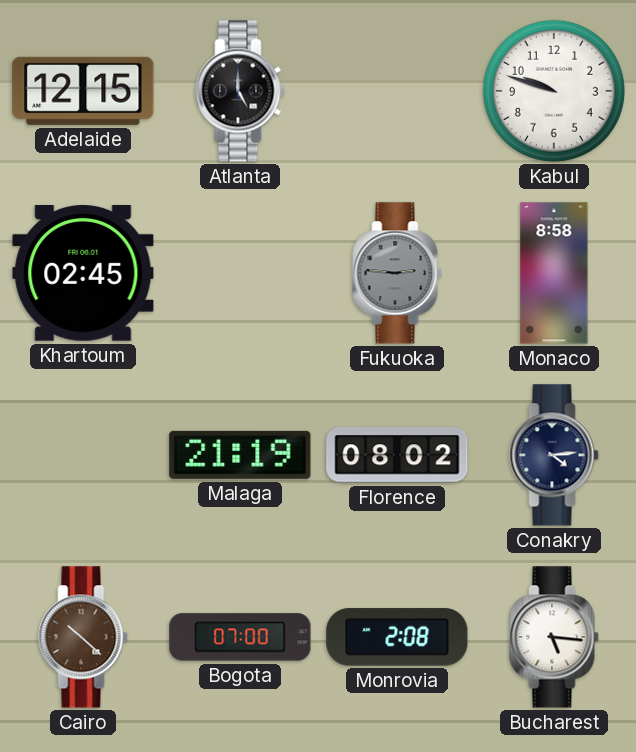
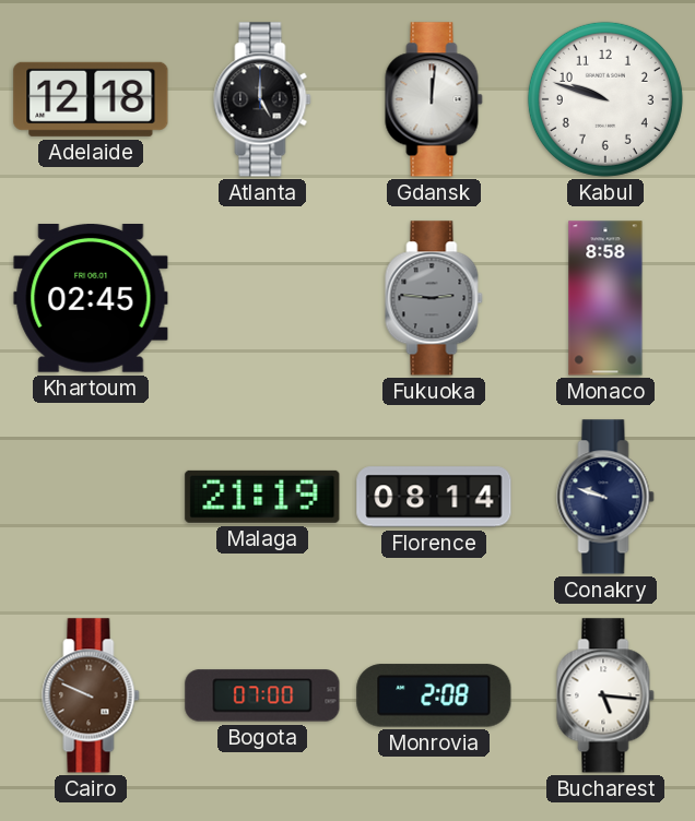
Adelaide: 12:15 -> 12:18 (91, 99)
Gdansk: none -> 12:01 (434, 99)
Florence: 08:02 -> 08:14 (434, 497)
Conakry: 4:14 -> 9:48 (605, 497)
Cairo: 10:22 -> 9:49 (91, 695)
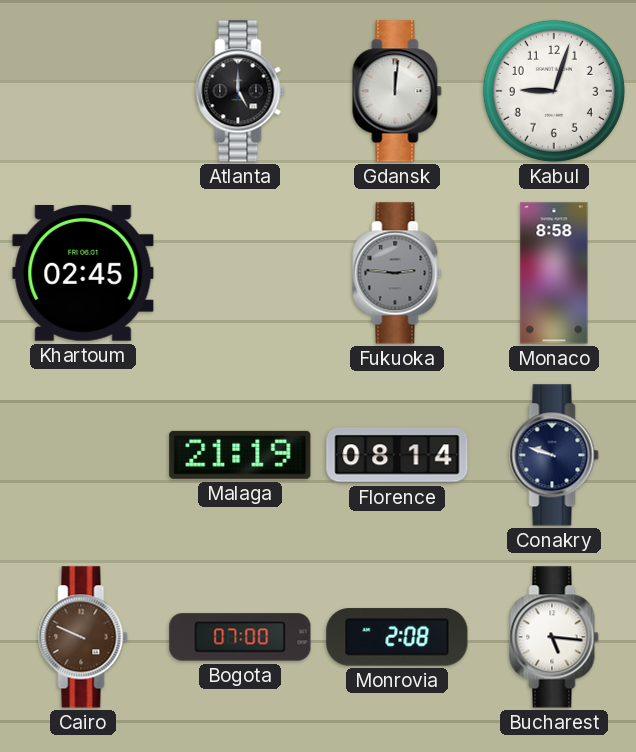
Adelaide: 12:18 -> none (91, 99)
Kabul: 9:48 -> 9:03 (554, 91)
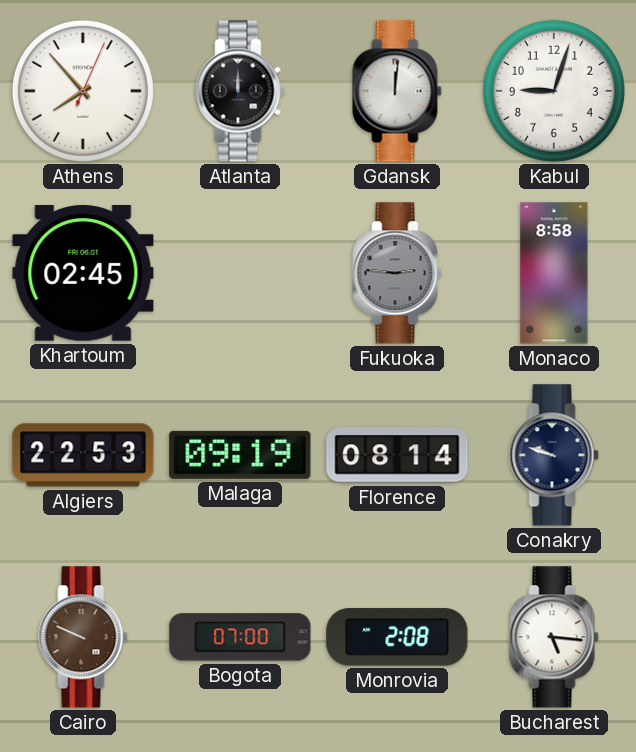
Athens: none -> 7:53 (83, 91)
Atlanta: 5:00 -> 12:00 (240, 91)
Algiers: none -> 22:53 (83, 455)
Malaga: 21:19 -> 09:19 (240, 455)
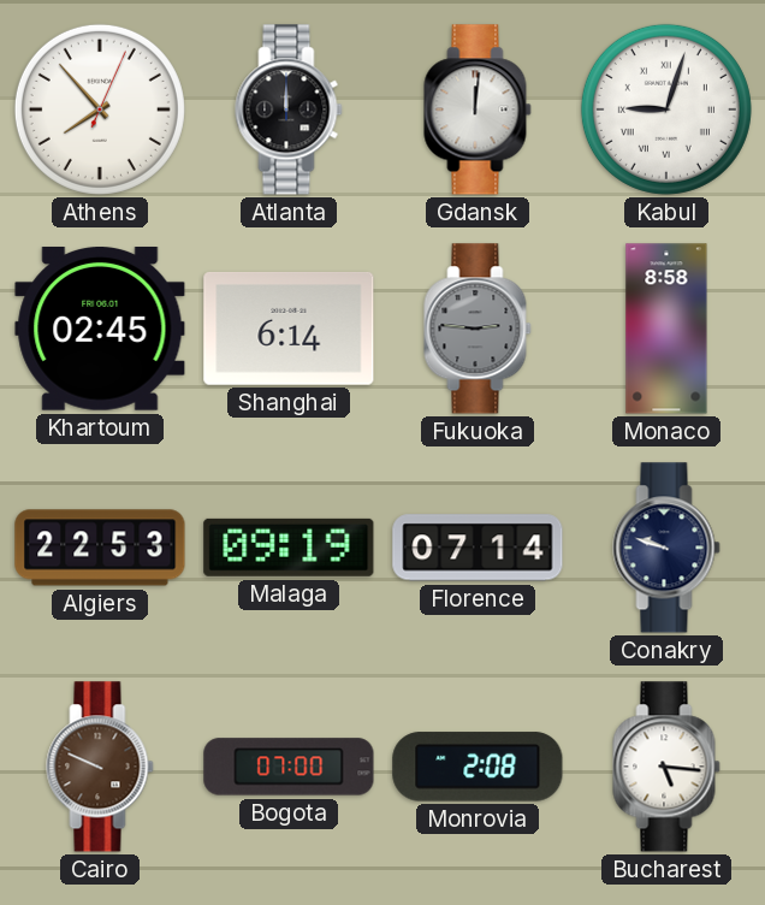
Kabul numerals: Arabic -> Roman (666, 110)
Shanghai: none -> 6:14 (289, 329)
Florence: 08:14 -> 07:14 (478, 548)
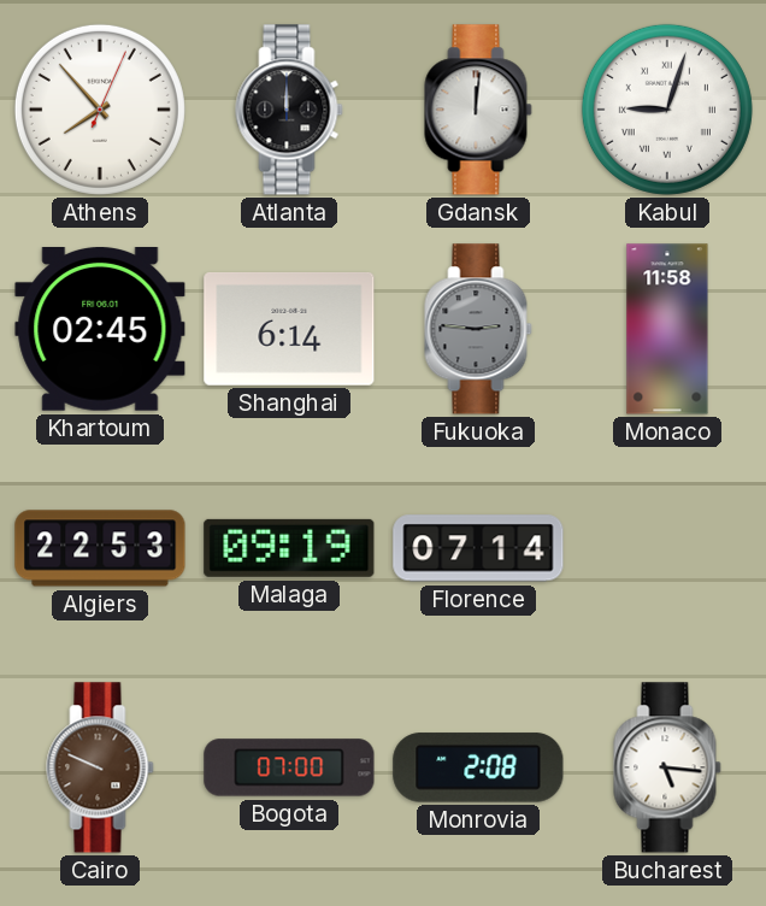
Monaco: 8:58 -> 11:58 (667, 329)
Conakry: 9:48 -> none (666, 548)
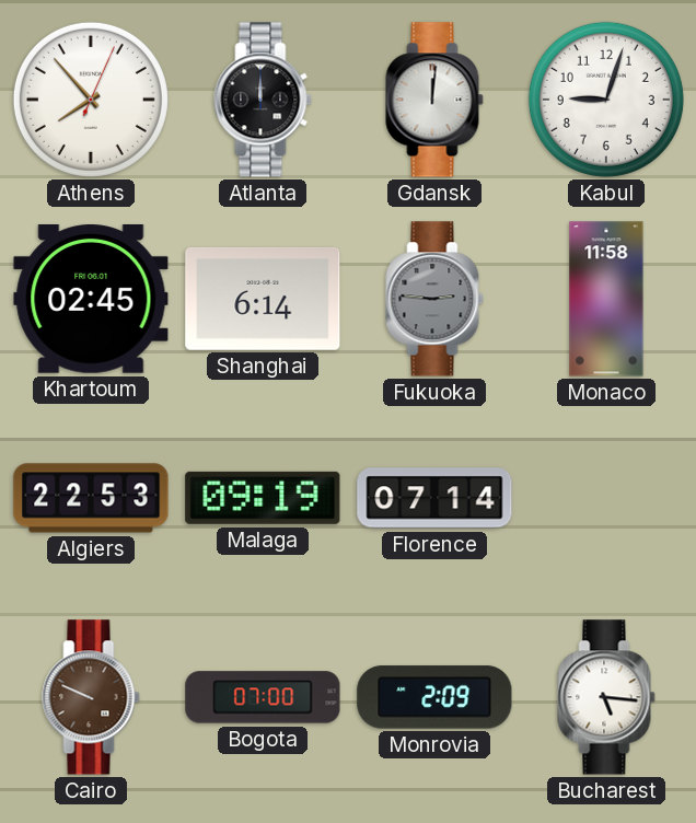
Kabul numerals: Roman -> Arabic (606, 100)
Monrovia: 2:08 -> 2:09 (434, 697)
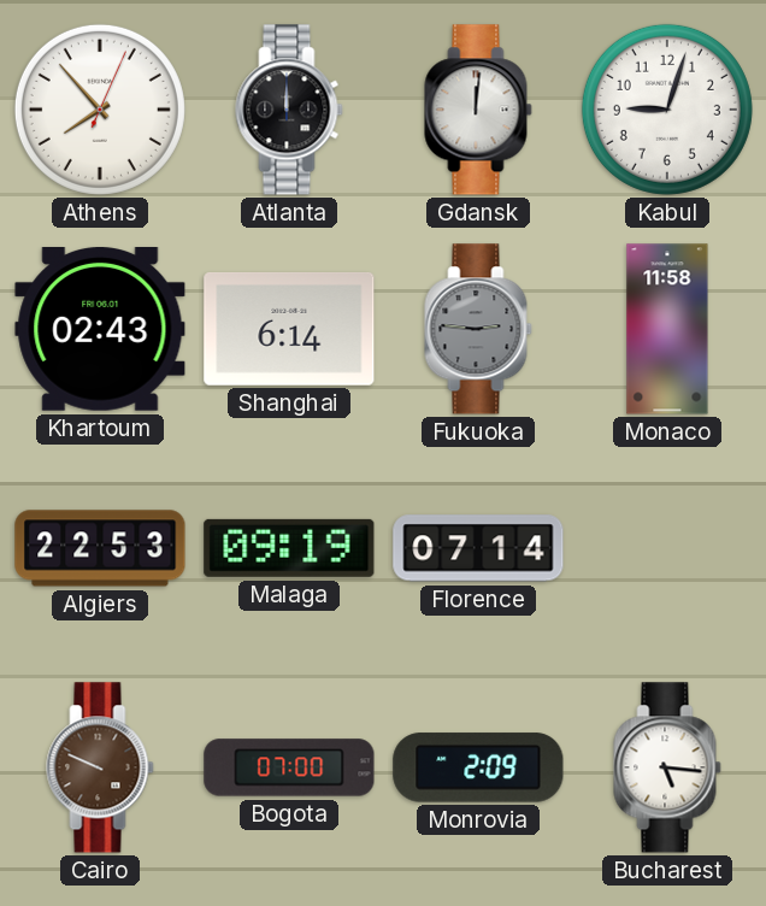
Khartoum: 02:45 -> 02:43 (100, 330)
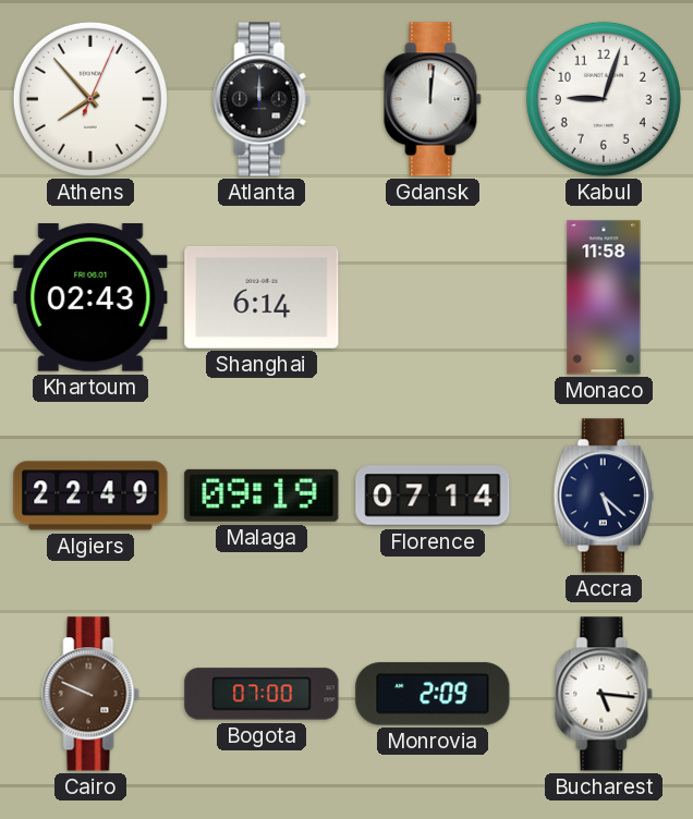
Fukuoka: 2:46 -> none (478, 329)
Algiers: 22:53 -> 22:49 (90, 496)
Accra: none -> 5:22 (604, 496)
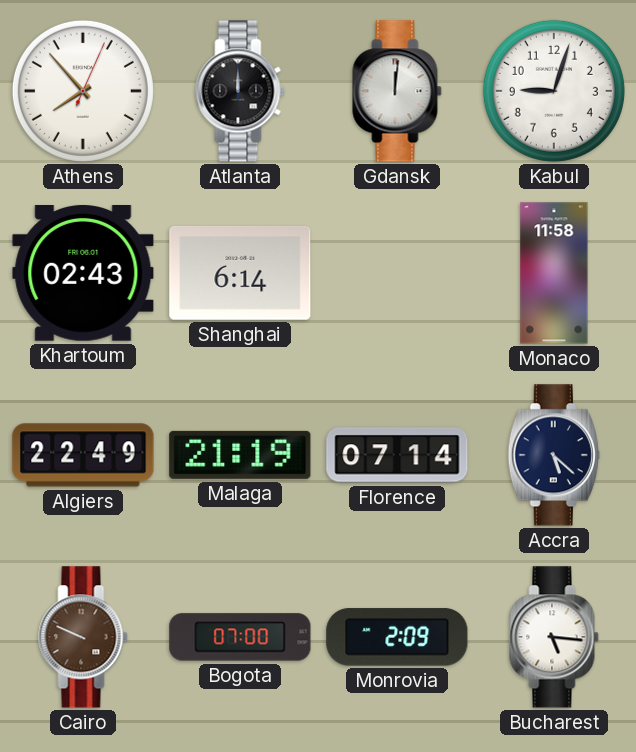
Malaga: 09:19 -> 21:19 (240, 455)
